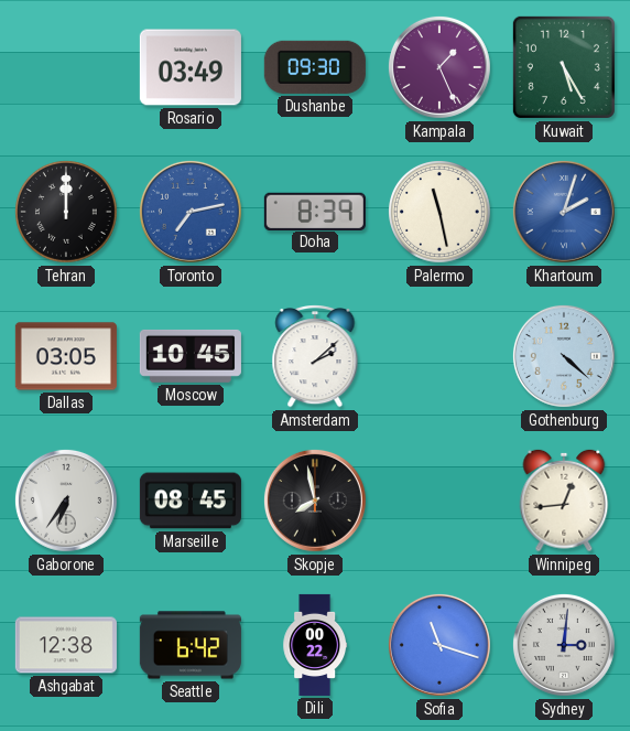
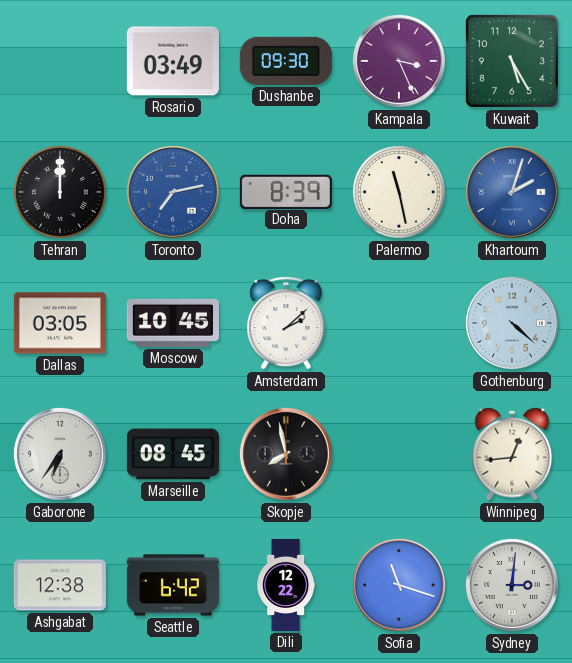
Kampala: 1:26 -> 3:26 (399, 61)
Dili: 00:22 -> 12:22 (286, 585)
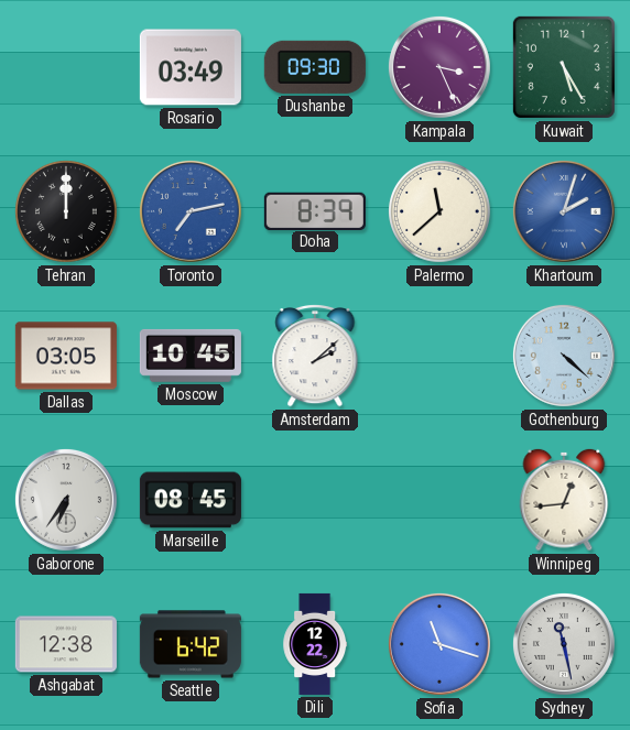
Palermo: 11:28 -> 11:38 (441, 213)
Skopje: 7:58 -> none (286, 454)
Sydney: 3:01 -> 11:28 (564, 644)
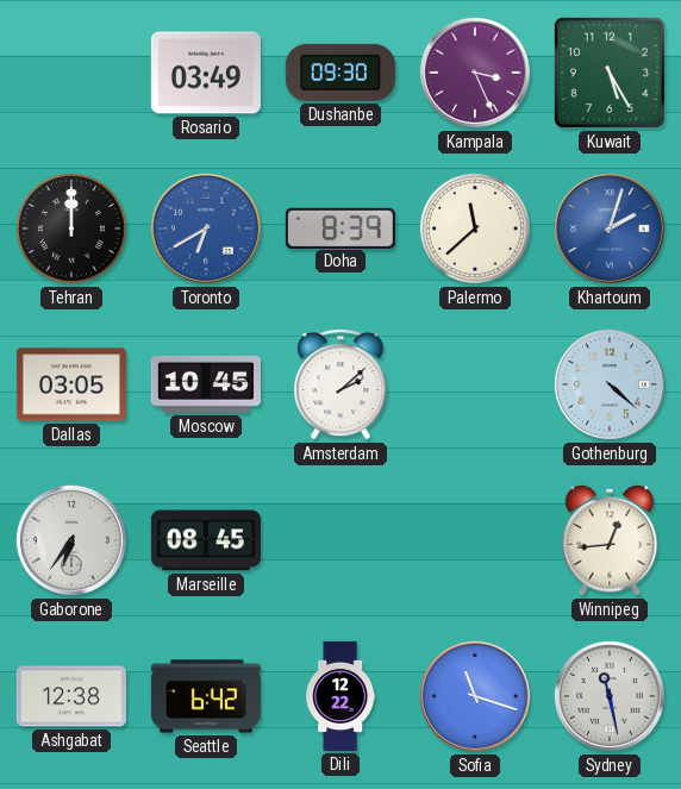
Toronto: 7:13 -> 6:40 (206, 228)
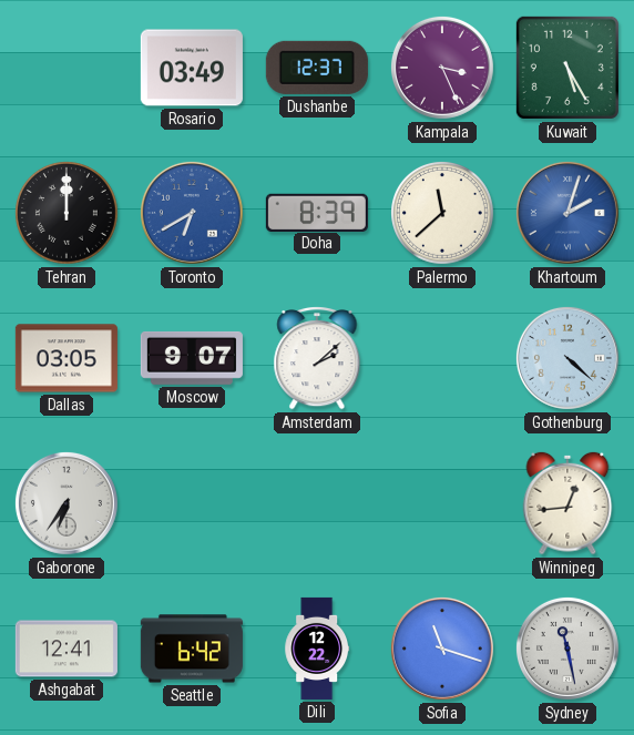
Dushanbe: 09:30 -> 12:37 (317, 68)
Moscow: 10:45 -> 9:07 (192, 358)
Marseille: 08:45 -> none (206, 540)
Ashgabat: 12:38 -> 12:41 (67, 649)
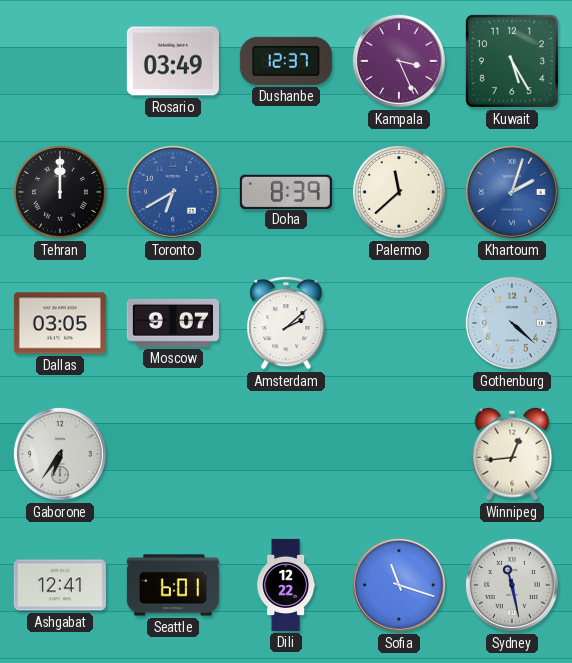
Seattle: 6:42 -> 6:01 (173, 585)
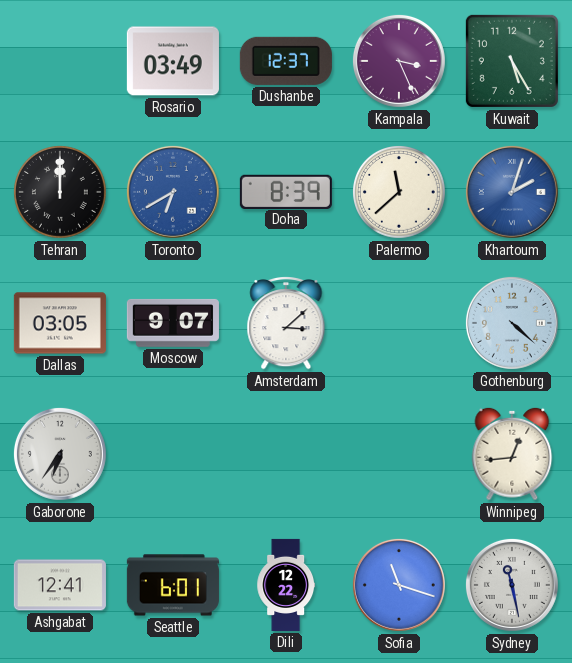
Amsterdam: 2:08 -> 3:08 (286, 323)
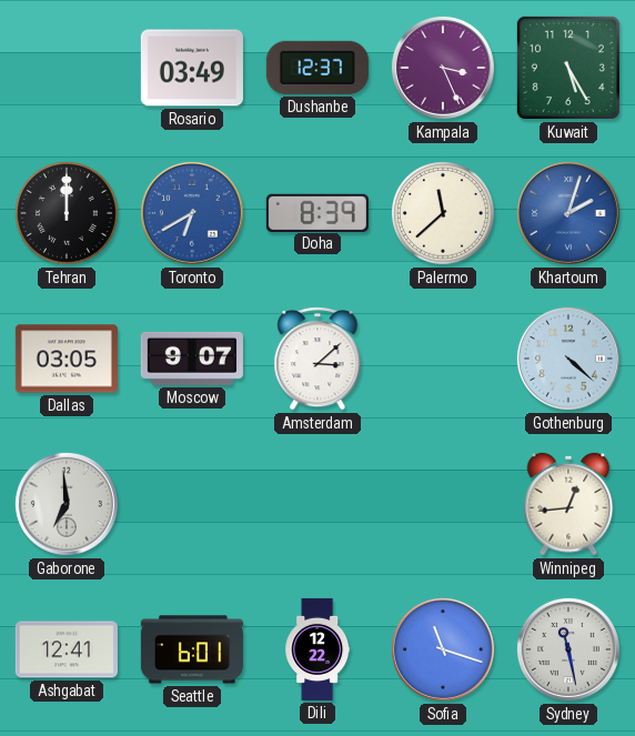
Gaborone: 6:36 -> 6:59 (67, 504)
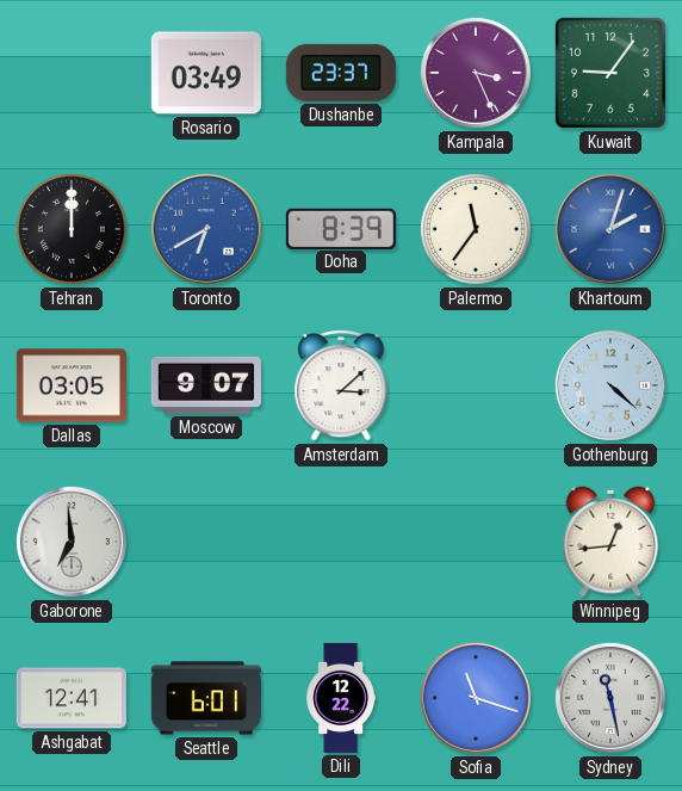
Dushanbe: 12:37 -> 23:37 (341, 73)
Kuwait: 5:25 -> 9:06 (610, 73)
Palermo: 11:38 -> 11:36 (477, 230)
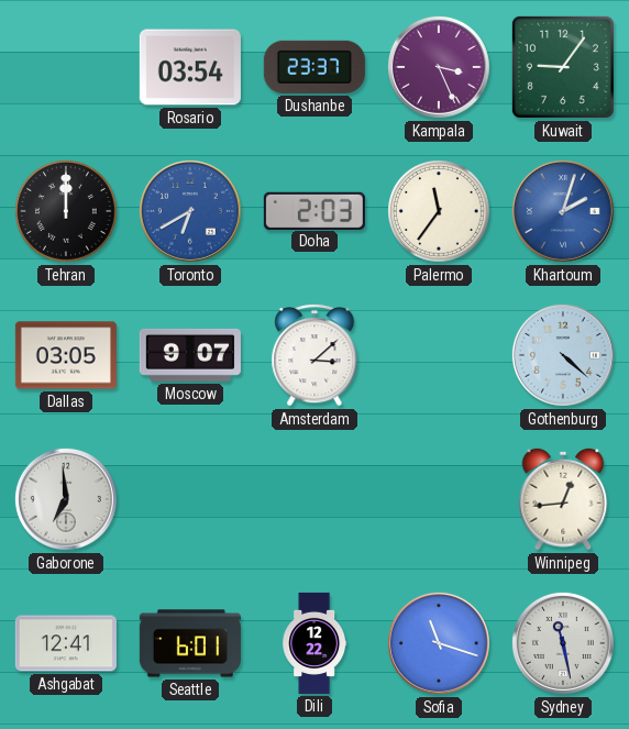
Rosario: 03:49 -> 03:54 (190, 67)
Doha: 8:39 -> 2:03 (314, 210)
